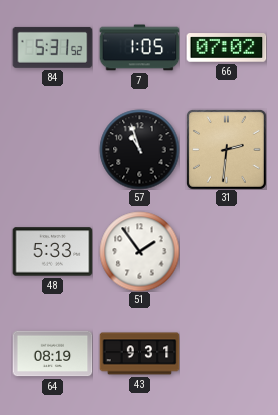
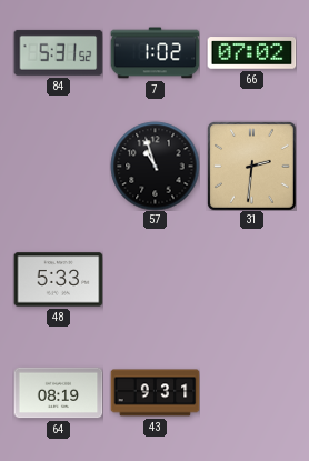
7: 1:05 -> 1:02 (154, 53)
51: 1:54 -> none (139, 251)
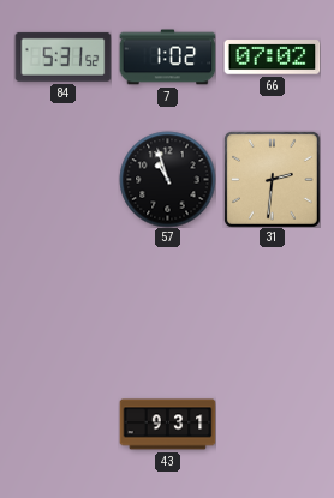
48: 5:33 -> none (58, 280)
64: 08:19 -> none (58, 393)
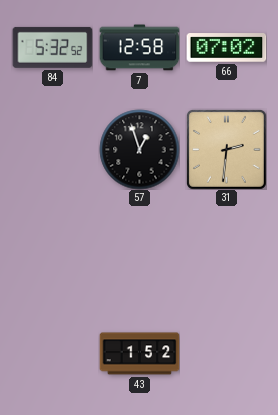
84: 5:31 -> 5:32 (52, 47)
7: 1:02 -> 12:58 (139, 48)
57: 10:57 -> 12:57 (139, 149)
43: 9:31 -> 1:52 (139, 354)
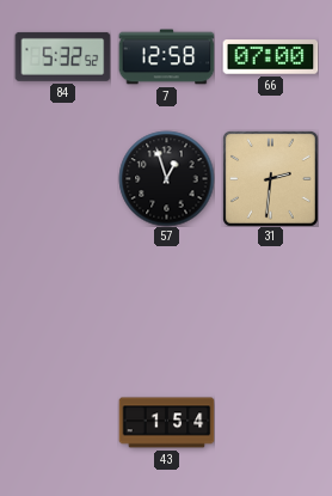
66: 07:02 -> 07:00 (270, 57)
43: 1:52 -> 1:54 (166, 423)
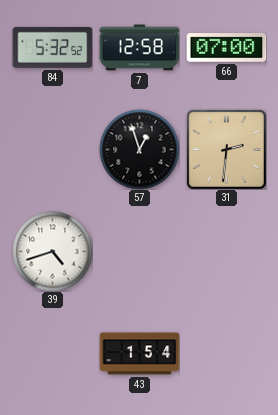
39: none -> 4:42 (52, 251)
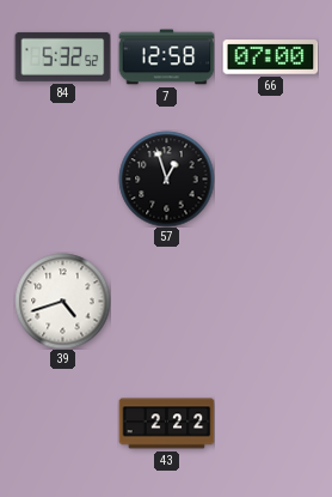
31: 2:31 -> none (226, 149)
43: 1:54 -> 2:22 (166, 424)
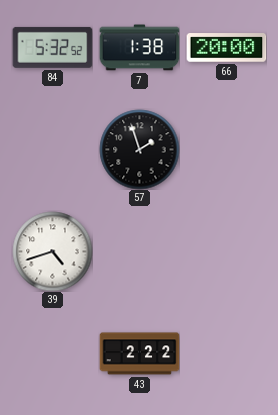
7: 12:58 -> 1:38 (139, 48)
66: 07:00 -> 20:00 (226, 48)
57: 12:57 -> 1:57 (139, 149)
